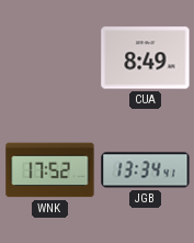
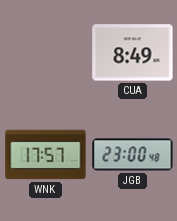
WNK: 17:52 -> 17:57 (46, 155)
JGB: 13:34 -> 23:00 (133, 155)
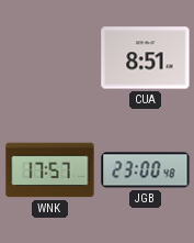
CUA: 8:49 -> 8:51 (146, 58)
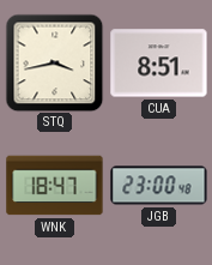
STQ: none -> 3:43 (54, 62)
WNK: 17:57 -> 18:47 (55, 186)
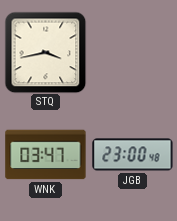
CUA: 8:51 -> none (159, 64)
WNK: 18:47 -> 03:47 (46, 155)
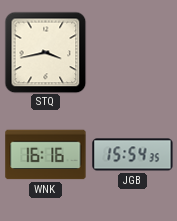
WNK: 03:47 -> 16:16 (46, 155)
JGB: 23:00 -> 15:54 (133, 155)
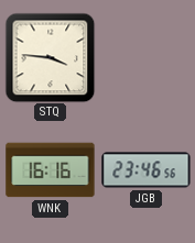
STQ: 3:43 -> 3:46 (50, 57)
JGB: 15:54 -> 23:46 (147, 170)
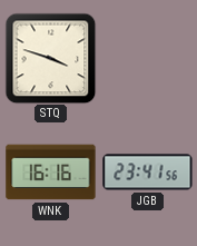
STQ: 3:46 -> 3:48 (50, 58)
JGB: 23:46 -> 23:41 (148, 173)
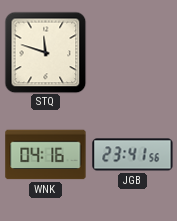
STQ: 3:48 -> 11:48 (45, 52)
WNK: 16:16 -> 04:16 (46, 155)
